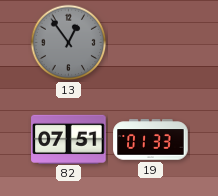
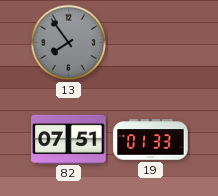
13: 12:54 -> 7:54 (69, 43)
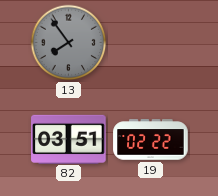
82: 07:51 -> 03:51 (69, 139)
19: 01:33 -> 02:22 (151, 140)
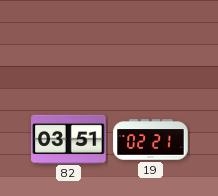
13: 7:54 -> none (69, 43)
19: 02:22 -> 02:21 (151, 140)
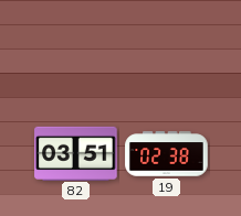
19: 02:21 -> 02:38 (167, 154)
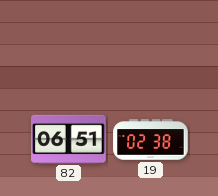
82: 03:51 -> 06:51 (69, 139)
